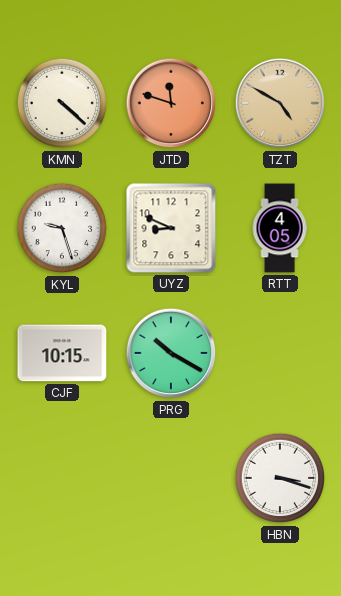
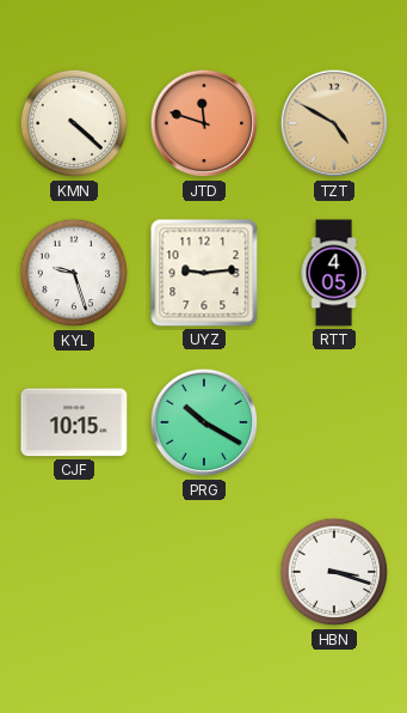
UYZ: 8:49 -> 9:14 (204, 273)
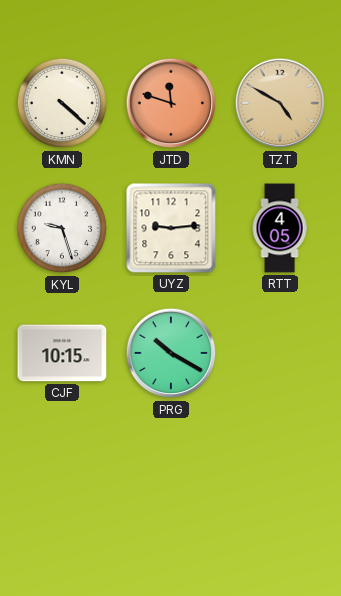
HBN: 3:18 -> none (334, 572)
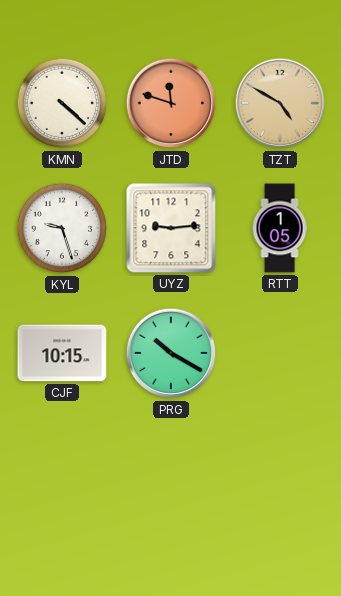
RTT: 4:05 -> 1:05 (280, 228)
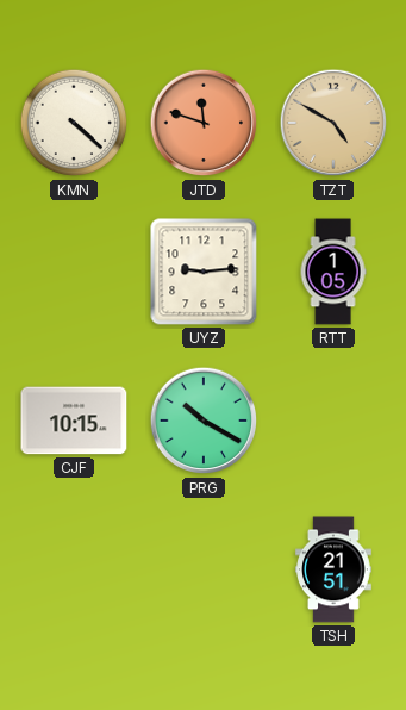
KYL: 9:27 -> none (62, 228)
TSH: none -> 21:51 (335, 569)
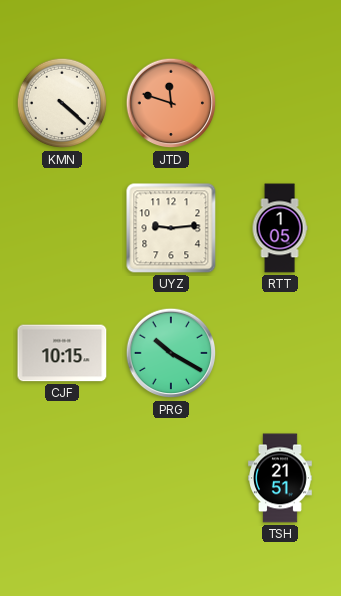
TZT: 4:50 -> none (333, 123)
